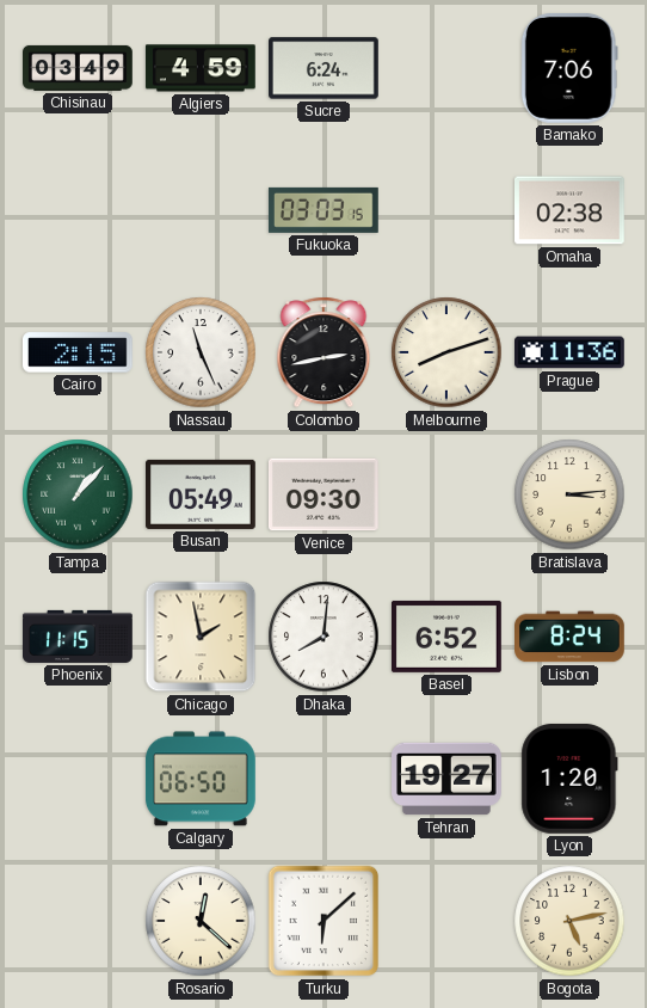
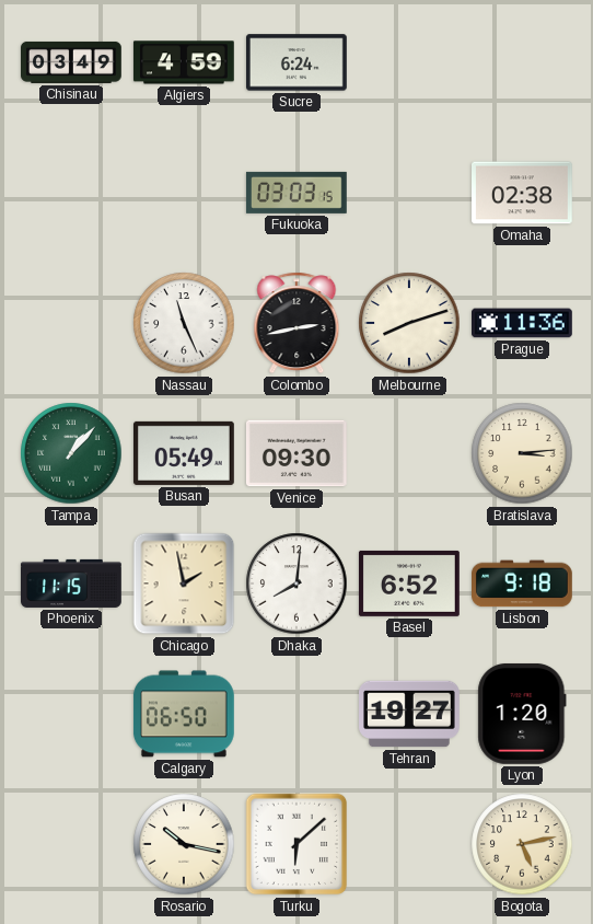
Bamako: 7:06 -> none (569, 68)
Cairo: 2:15 -> none (78, 352)
Lisbon: 8:24 -> 9:18 (523, 584)
Rosario: 12:22 -> 10:17 (184, 844)
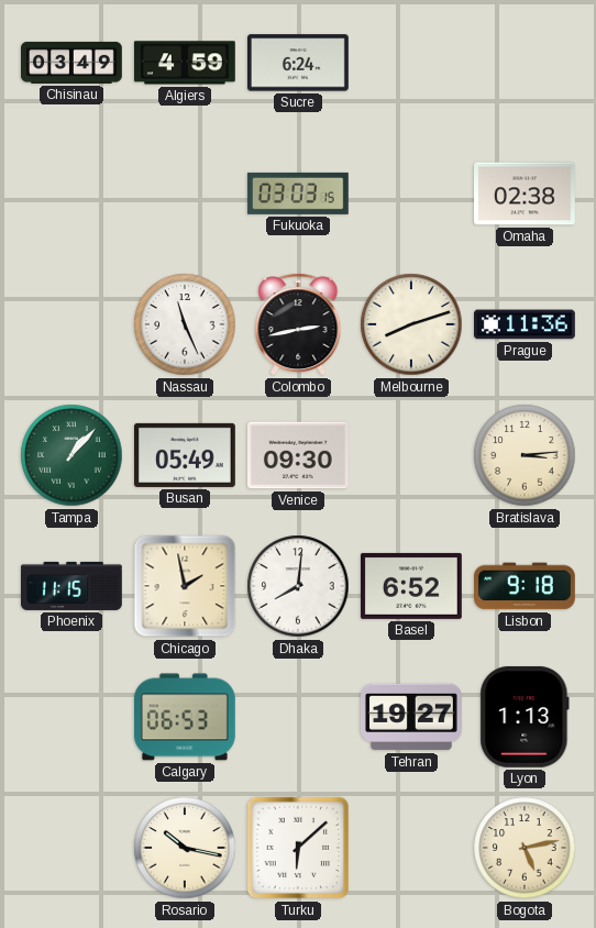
Calgary: 06:50 -> 06:53 (185, 717)
Lyon: 1:20 -> 1:13 (525, 717)
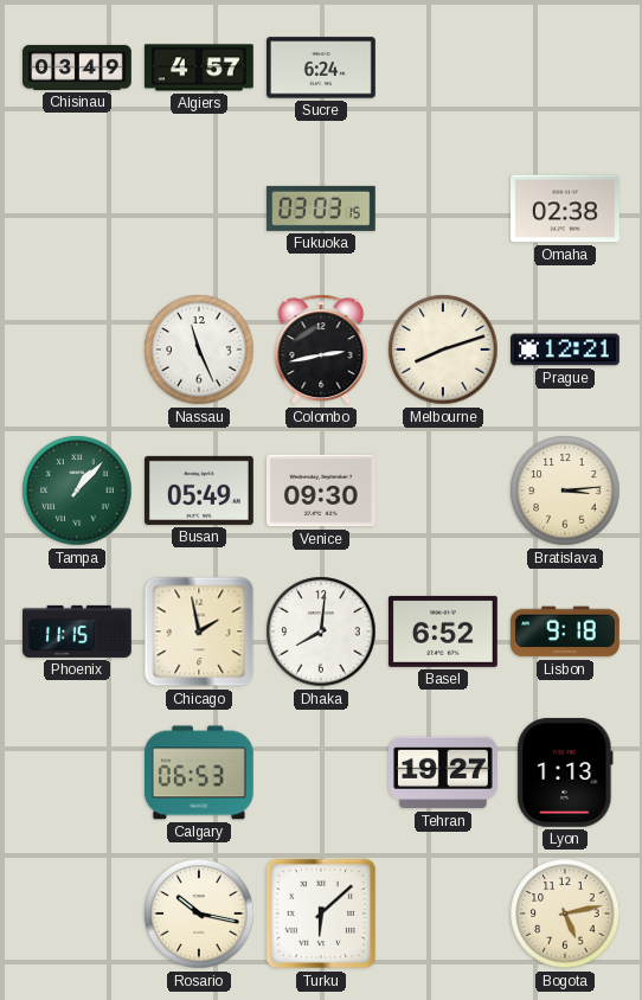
Algiers: 4:59 -> 4:57 (199, 68)
Prague: 11:36 -> 12:21 (566, 350)
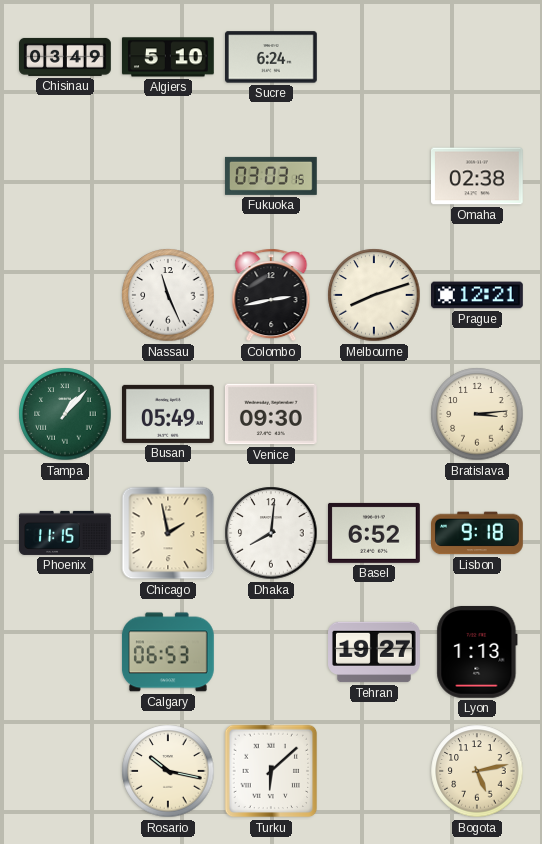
Algiers: 4:57 -> 5:10 (168, 57)
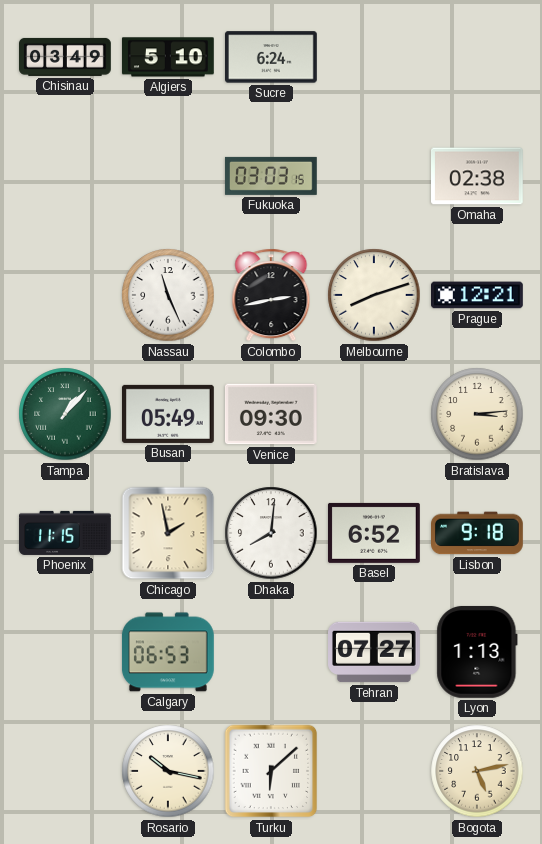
Tehran: 19:27 -> 07:27 (375, 652)
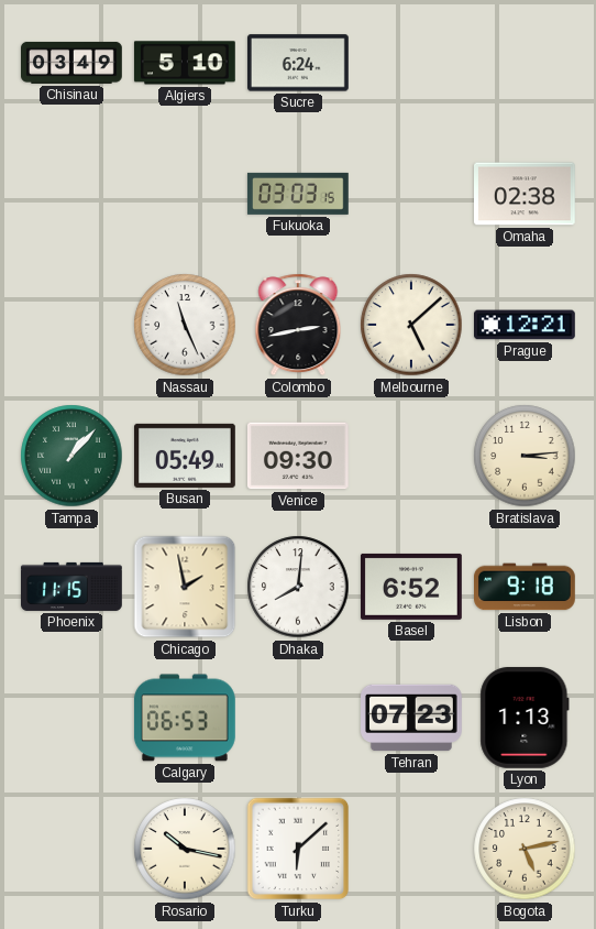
Melbourne: 8:12 -> 5:08 (411, 325)
Tehran: 07:27 -> 07:23 (412, 718)
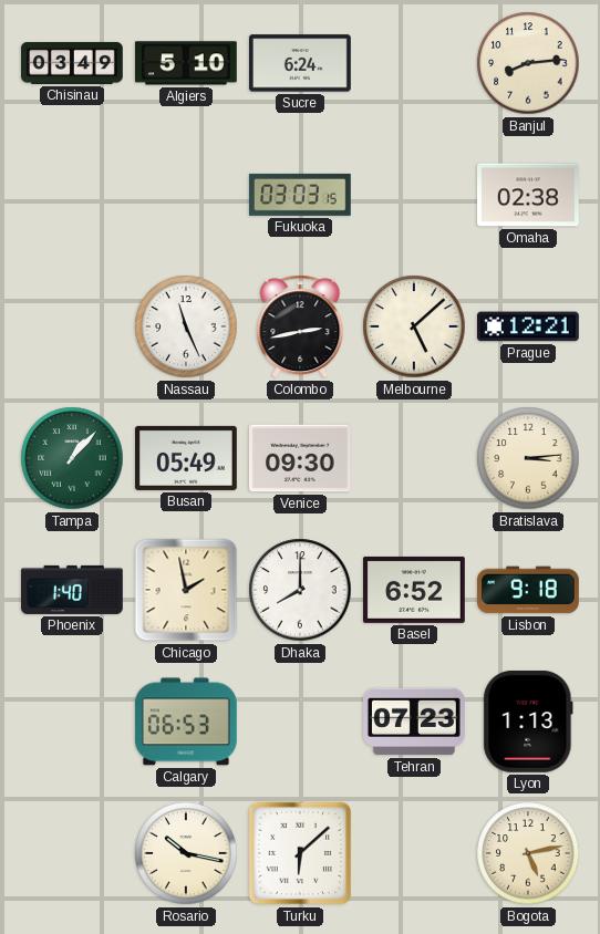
Banjul: none -> 8:14 (528, 63)
Phoenix: 11:15 -> 1:40 (73, 590)
Dhaka: 8:01 -> 8:00 (300, 590)
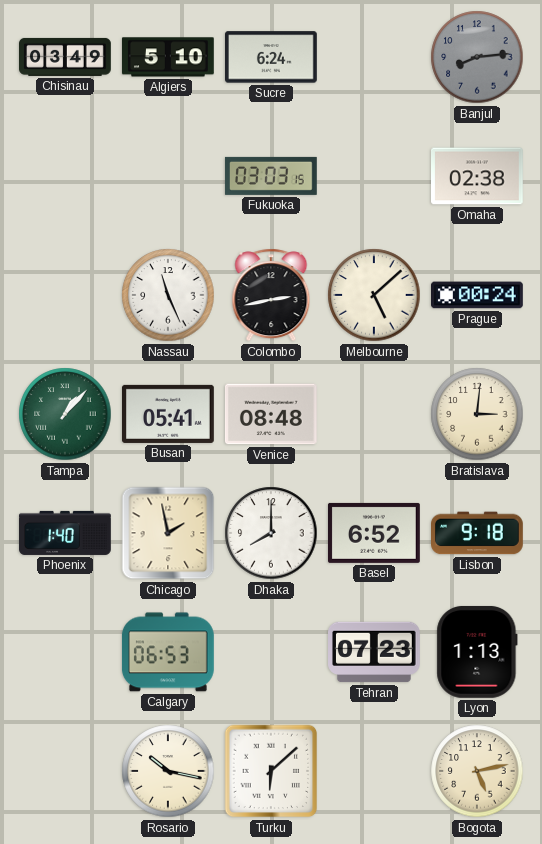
Banjul dial: cream -> grey (477, 57)
Prague: 12:21 -> 00:24 (478, 295)
Busan: 05:49 -> 05:41 (169, 414)
Venice: 09:30 -> 08:48 (271, 414)
Bratislava: 3:14 -> 3:01 (477, 414)
